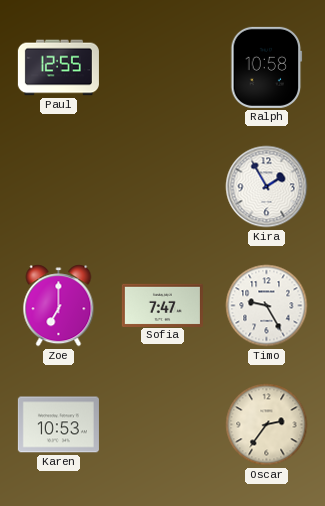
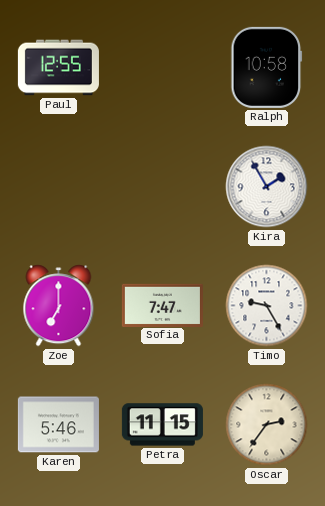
Karen: 10:53 -> 5:46 (58, 425)
Petra: none -> 11:15 (162, 425)
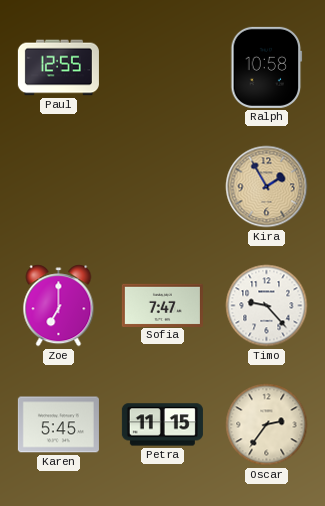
Kira dial: white -> champagne (267, 187)
Timo: 9:25 -> 9:23 (267, 306)
Karen: 5:46 -> 5:45 (58, 425)
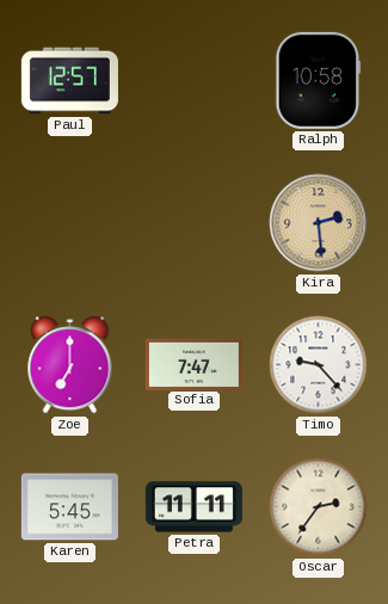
Paul: 12:55 -> 12:57 (69, 81)
Kira: 1:55 -> 2:29 (319, 223)
Petra: 11:15 -> 11:11 (193, 507)
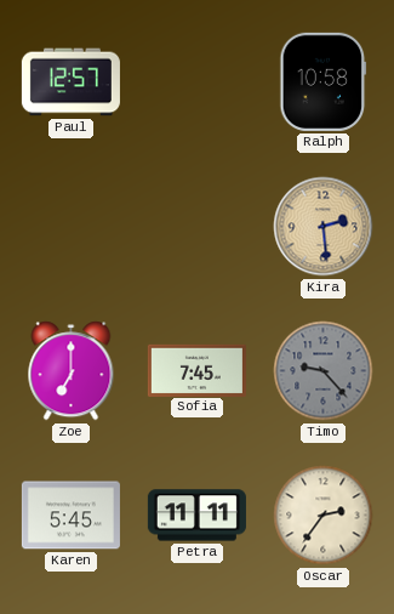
Sofia: 7:47 -> 7:45 (196, 370)
Timo dial: white -> grey (324, 371)
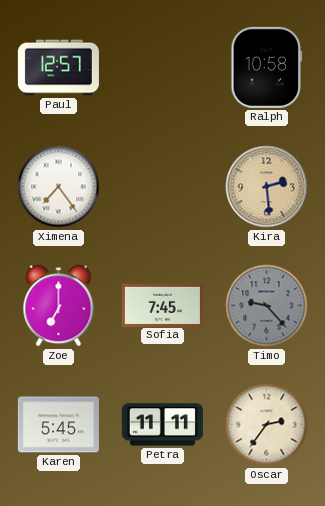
Ximena: none -> 7:24 (59, 187)
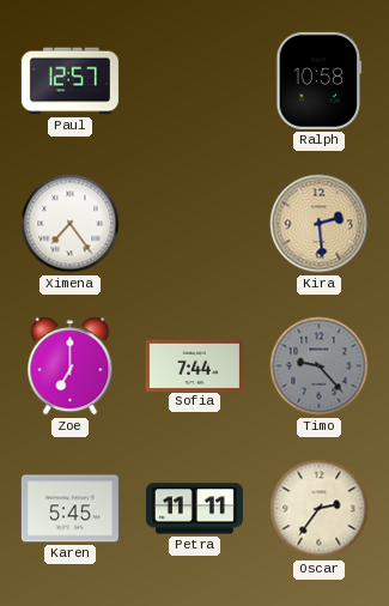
Sofia: 7:45 -> 7:44 (194, 365)
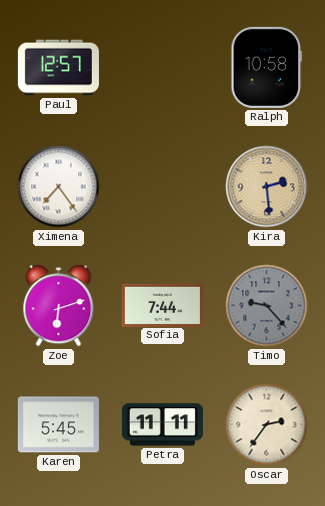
Zoe: 7:00 -> 6:12 (59, 306)
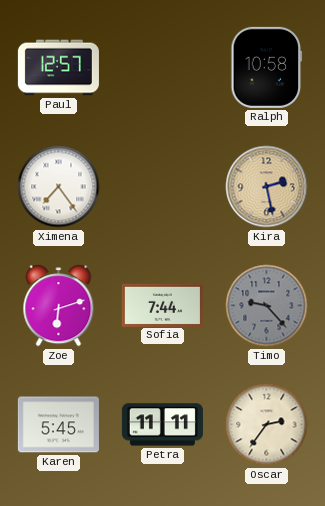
Kira: 2:29 -> 2:28 (267, 187)
